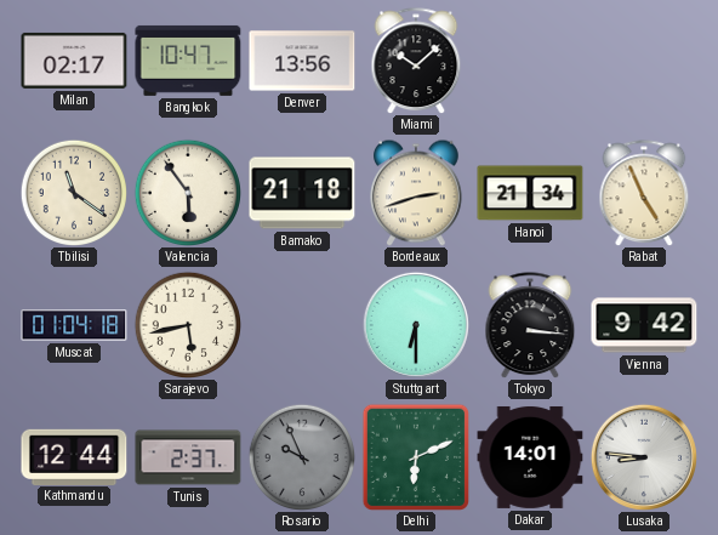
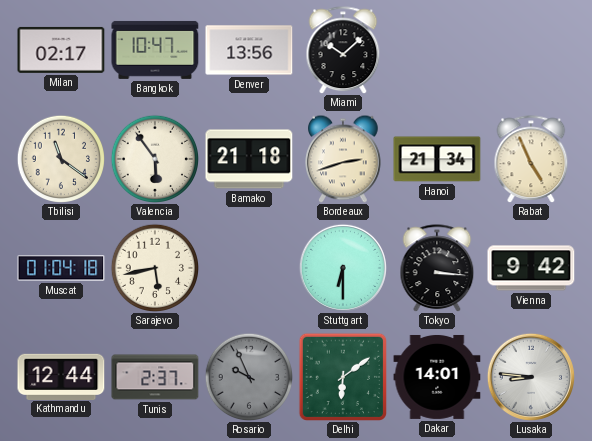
Delhi: 6:11 -> 6:09 (342, 376)
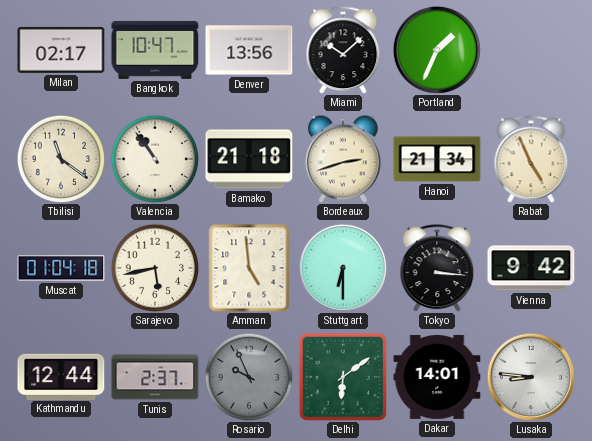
Portland: none -> 1:34 (437, 50)
Valencia: 5:54 -> 10:54 (154, 158)
Amman: none -> 4:59 (249, 268)
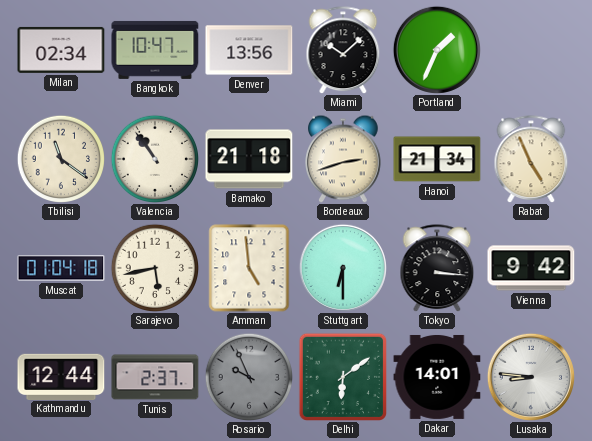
Milan: 02:17 -> 02:34 (61, 50)
